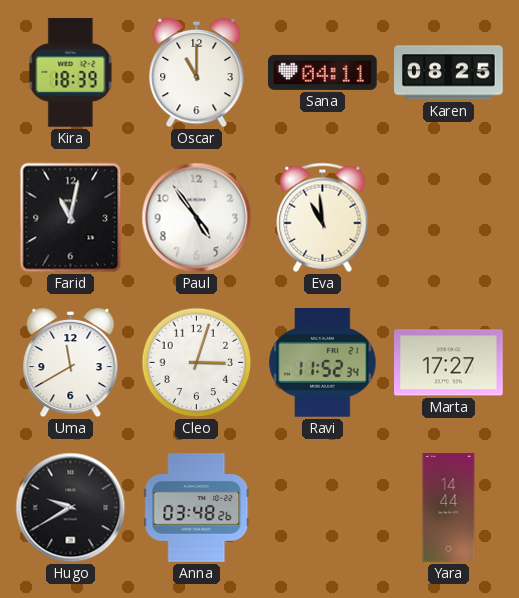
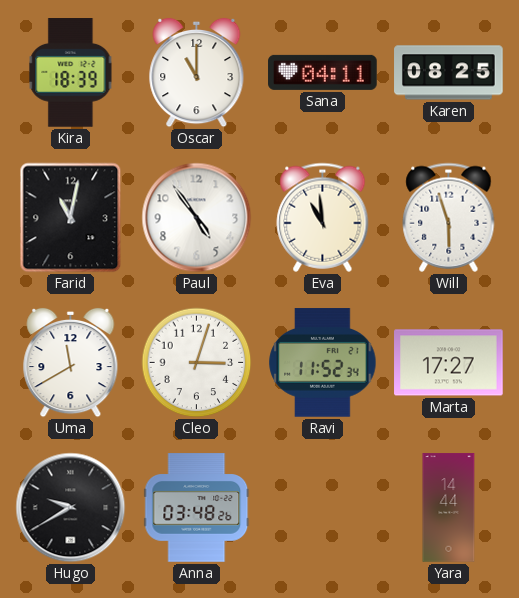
Will: none -> 5:57 (449, 217)
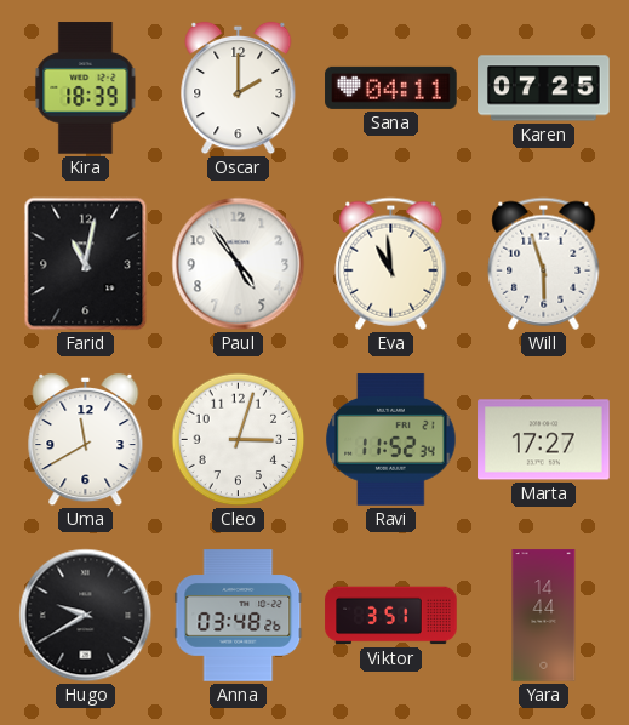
Oscar: 11:00 -> 2:00 (239, 89)
Karen: 08:25 -> 07:25 (544, 89)
Viktor: none -> 3:51 (391, 616)
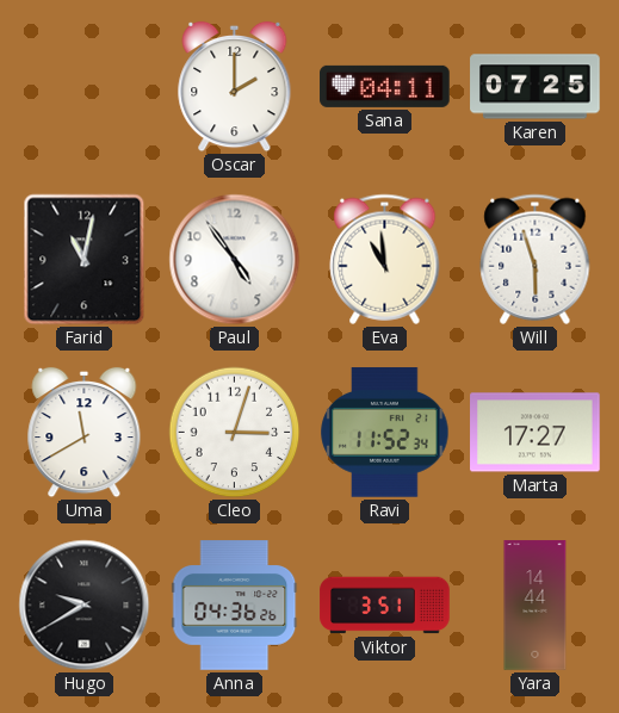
Kira: 18:39 -> none (86, 89)
Anna: 03:48 -> 04:36 (235, 606)
